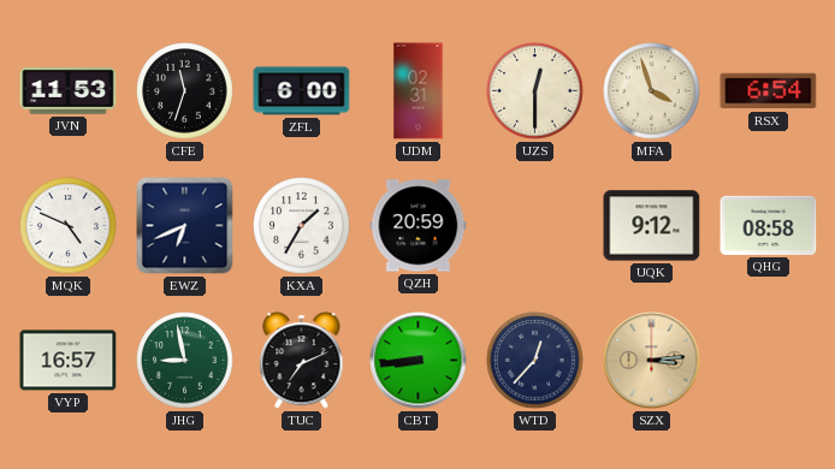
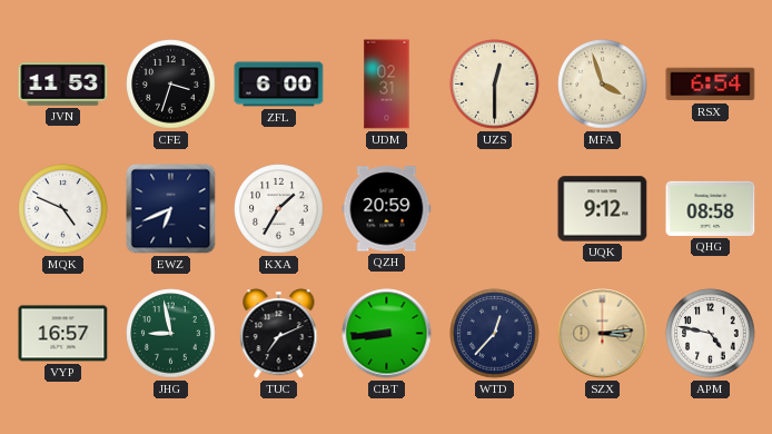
CFE: 11:33 -> 3:33 (171, 85)
APM: none -> 4:47 (711, 334)
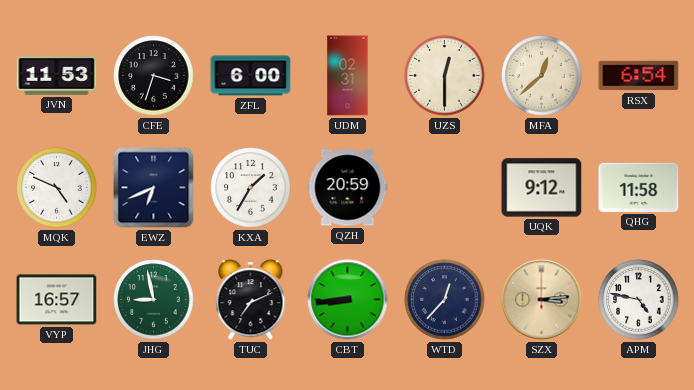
MFA: 3:57 -> 12:38 (542, 76)
QHG: 08:58 -> 11:58 (639, 187)
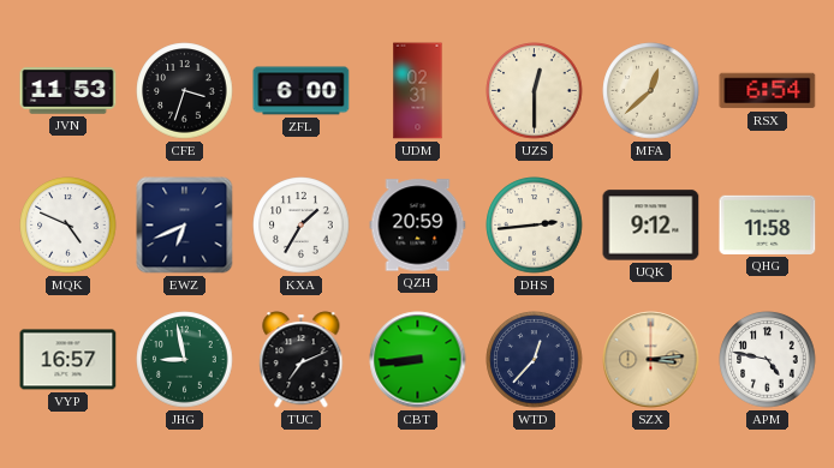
DHS: none -> 2:44 (535, 226)
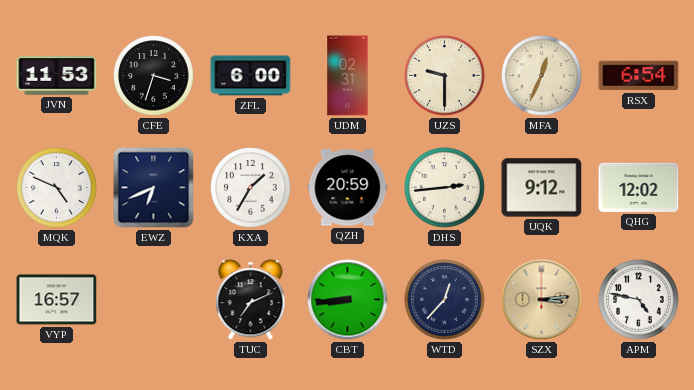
UZS: 12:30 -> 9:30 (445, 76)
MFA: 12:38 -> 12:34 (542, 76)
QHG: 11:58 -> 12:02 (639, 187)
JHG: 8:58 -> none (185, 360)
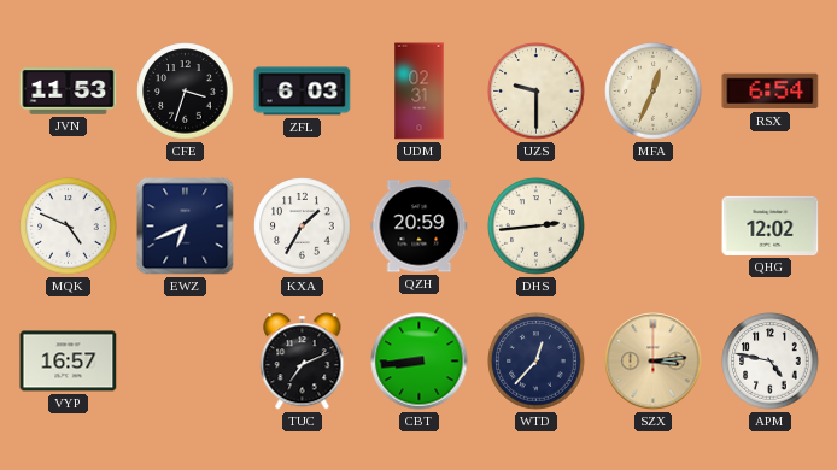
ZFL: 6:00 -> 6:03 (303, 92)
UQK: 9:12 -> none (542, 188)
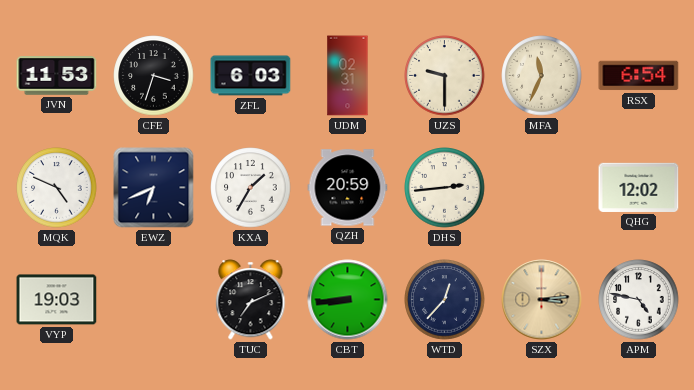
MFA: 12:34 -> 11:34 (542, 76)
VYP: 16:57 -> 19:03 (57, 300)
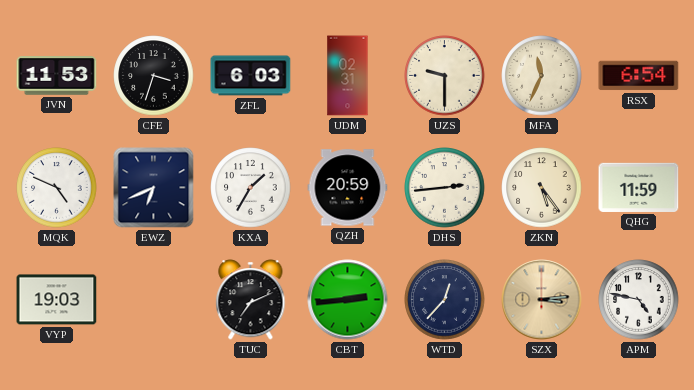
ZKN: none -> 5:24 (542, 188)
QHG: 12:02 -> 11:59 (639, 187)
CBT: 8:44 -> 2:44 (348, 300)
